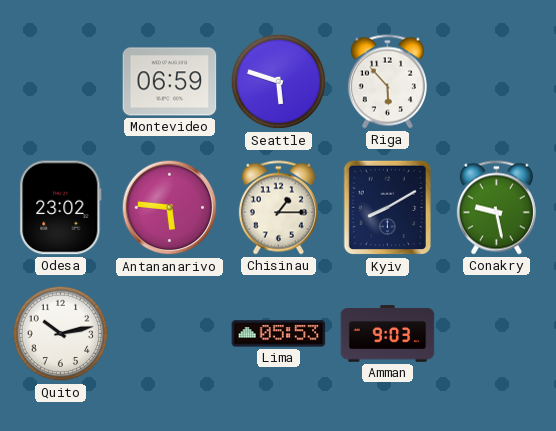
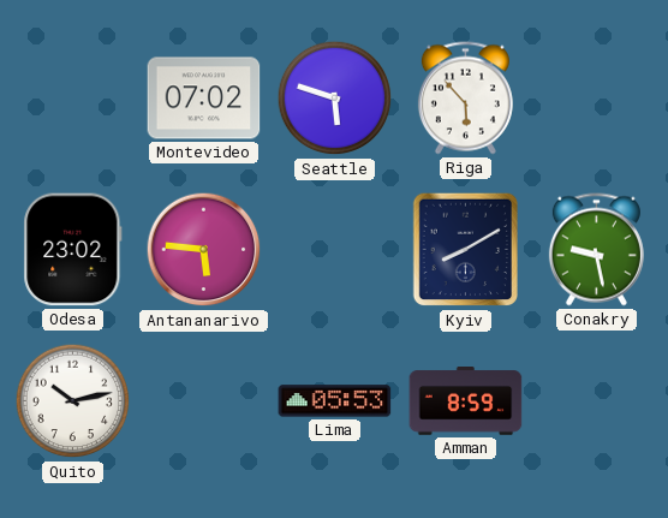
Montevideo: 06:59 -> 07:02 (204, 99)
Chisinau: 1:15 -> none (278, 208)
Amman: 9:03 -> 8:59 (466, 401)
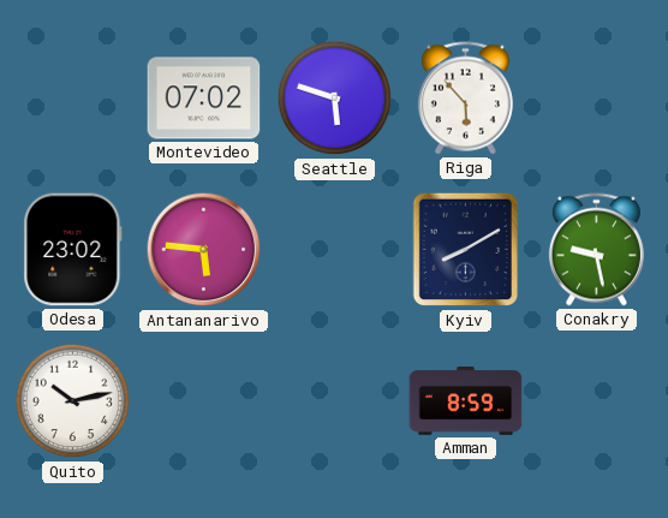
Lima: 05:53 -> none (335, 401)
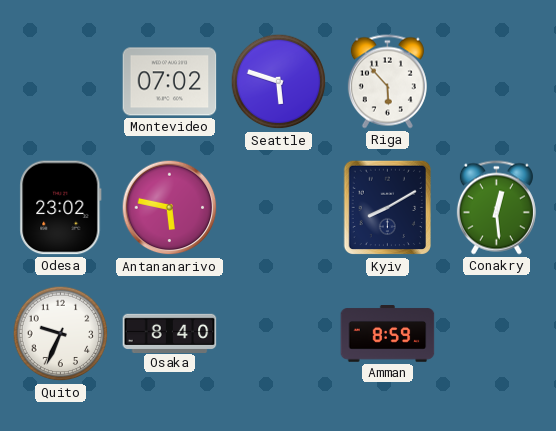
Antananarivo: 5:46 -> 5:47 (170, 208)
Conakry: 9:28 -> 12:29 (496, 208)
Quito: 10:13 -> 9:34 (61, 334)
Osaka: none -> 8:40 (170, 333)
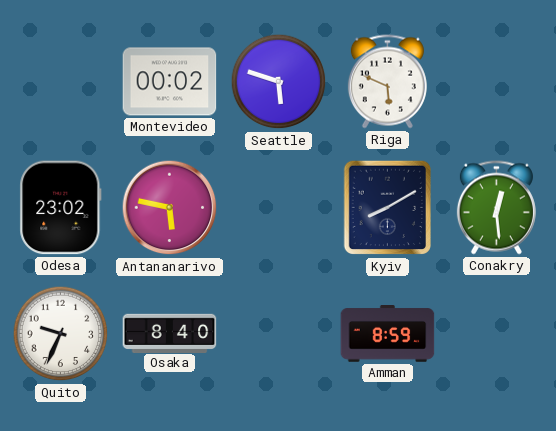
Montevideo: 07:02 -> 00:02 (170, 82)
Riga: 5:53 -> 5:49 (387, 82)
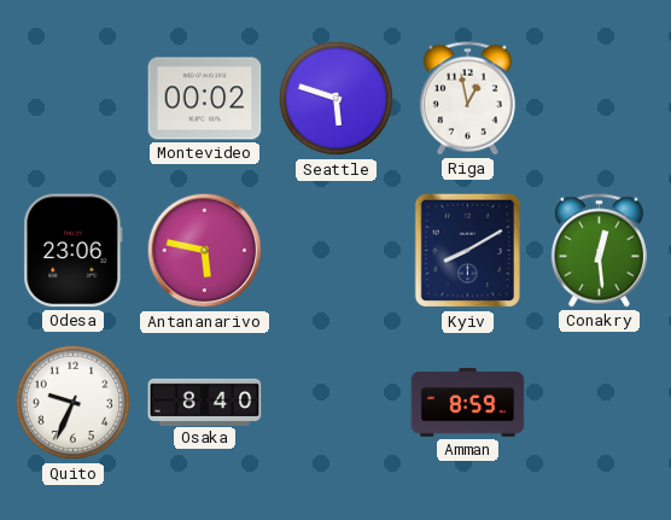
Riga: 5:49 -> 12:58 (467, 99)
Odesa: 23:02 -> 23:06 (74, 251)
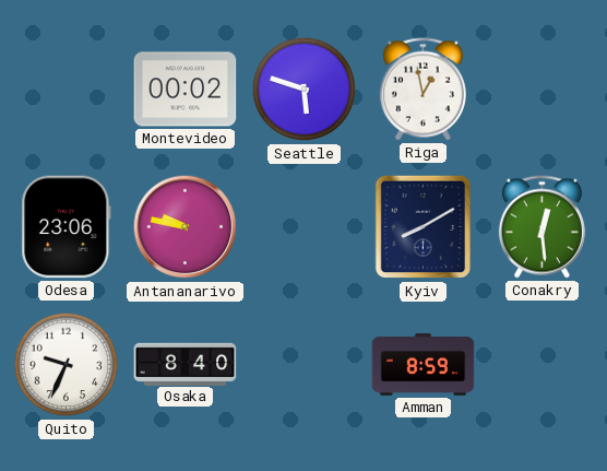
Antananarivo: 5:47 -> 9:47 (186, 227)
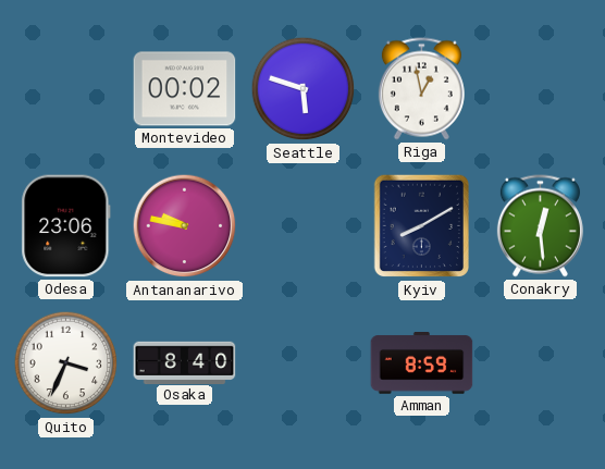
Quito: 9:34 -> 3:34 (66, 363)
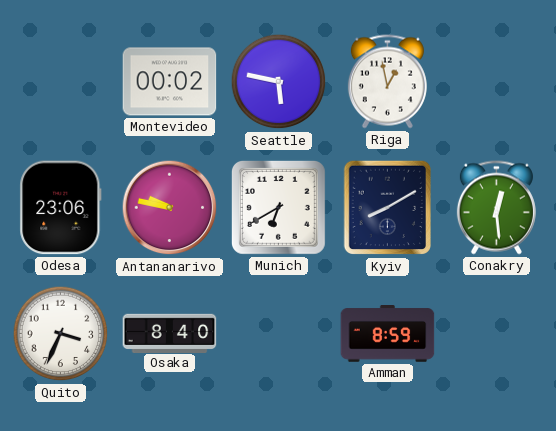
Seattle: 5:48 -> 5:47 (279, 82)
Munich: none -> 6:40 (278, 207)
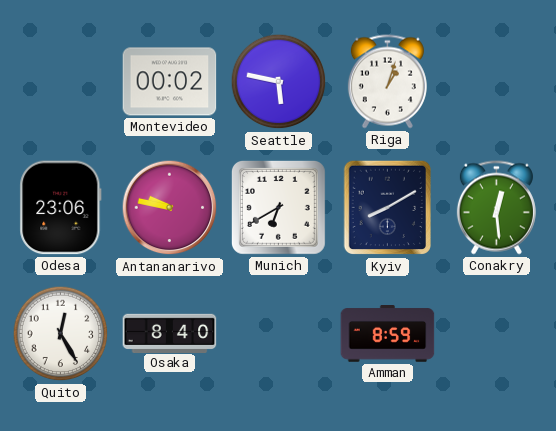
Riga: 12:58 -> 1:03 (387, 82)
Quito: 3:34 -> 12:25 (61, 334)
